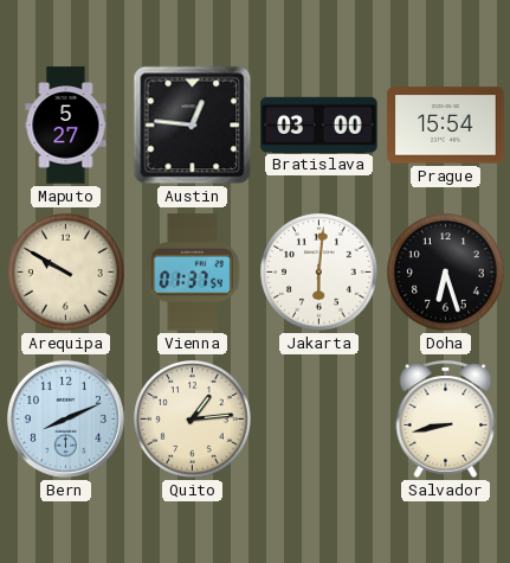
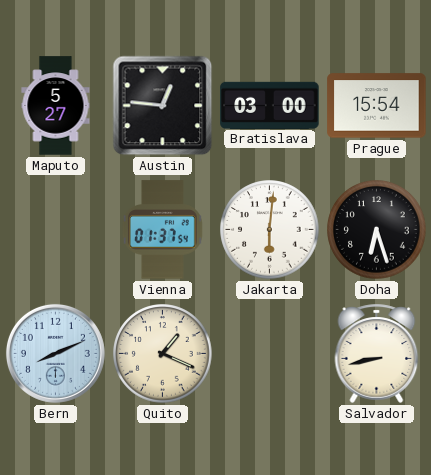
Arequipa: 9:50 -> none (66, 273)
Quito: 1:14 -> 1:19 (163, 354)
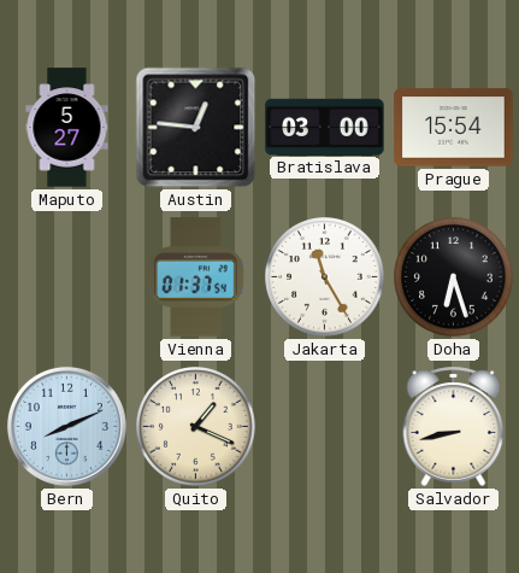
Jakarta: 6:01 -> 11:25 (325, 277)
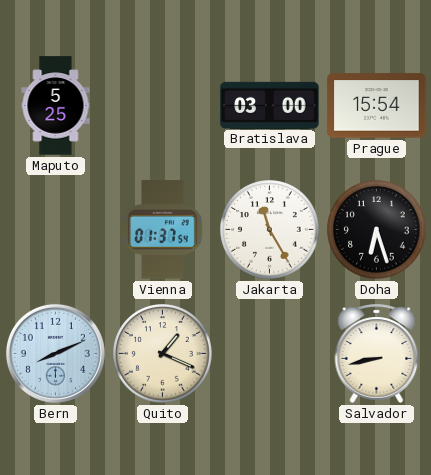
Maputo: 5:27 -> 5:25 (56, 106)
Austin: 12:46 -> none (196, 128)
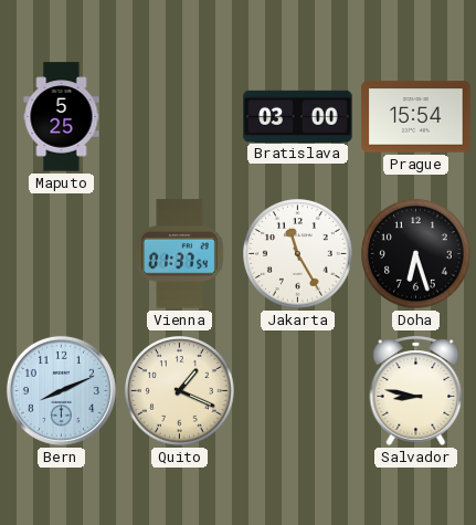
Salvador: 8:43 -> 8:47 (416, 390)
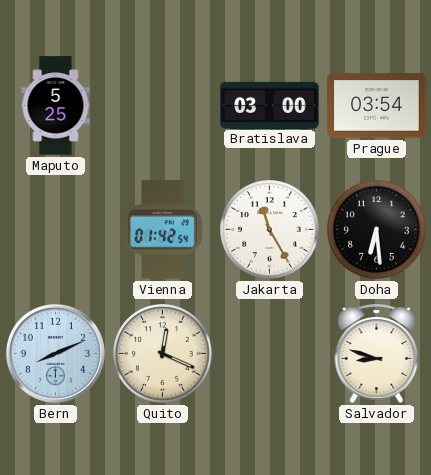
Prague: 15:54 -> 03:54 (377, 106)
Vienna: 01:37 -> 01:42 (163, 230)
Doha: 6:27 -> 6:29 (377, 230)
Quito: 1:19 -> 12:19 (163, 354)
Salvador: 8:47 -> 8:48 (377, 353)
